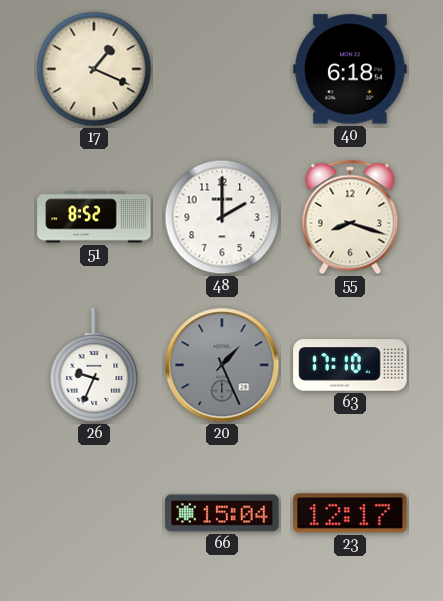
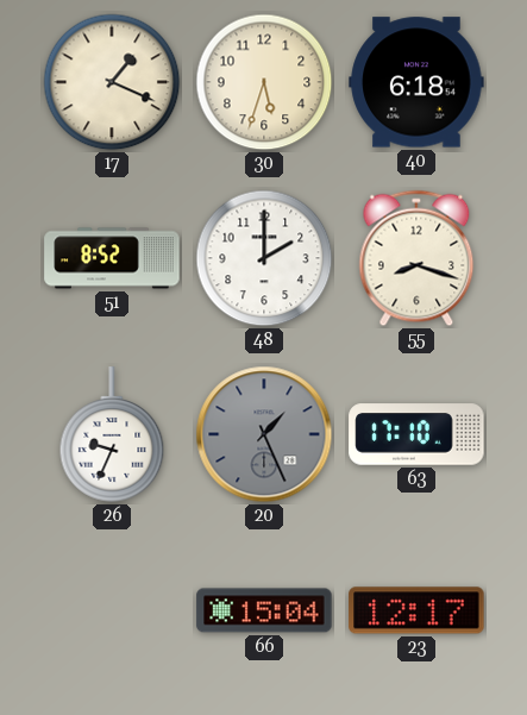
30: none -> 5:33 (264, 82)
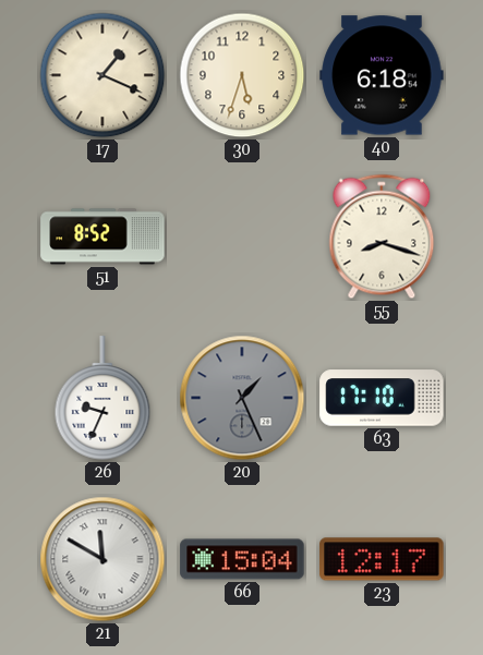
48: 2:00 -> none (264, 258)
21: none -> 11:50 (102, 559)
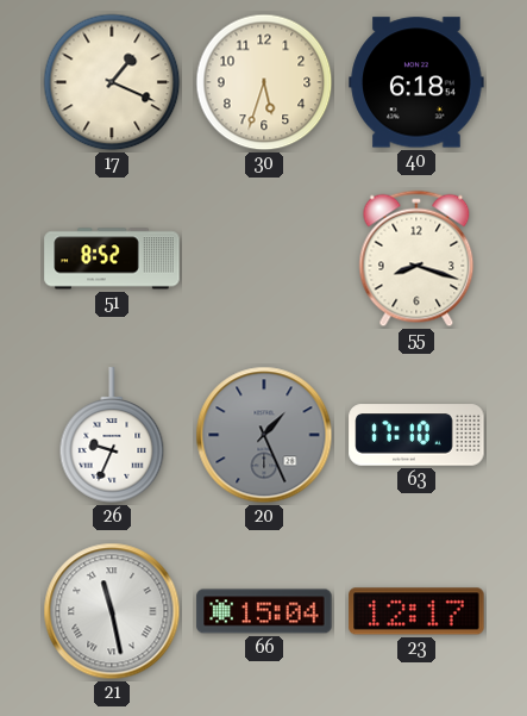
21: 11:50 -> 11:28 (112, 611)
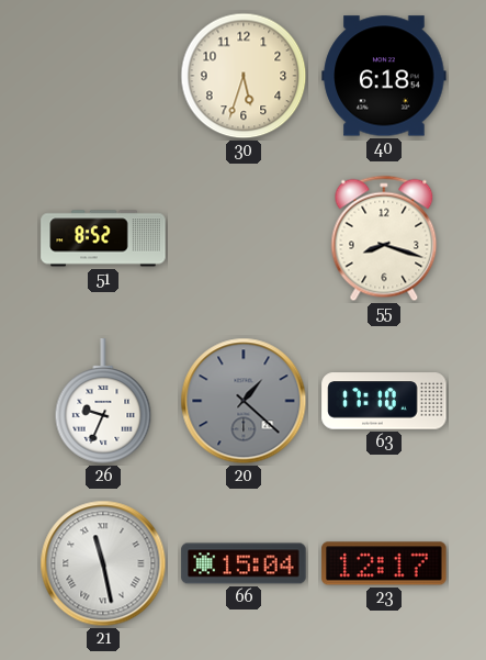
17: 1:19 -> none (112, 82)
20: 1:26 -> 1:22 (244, 401)
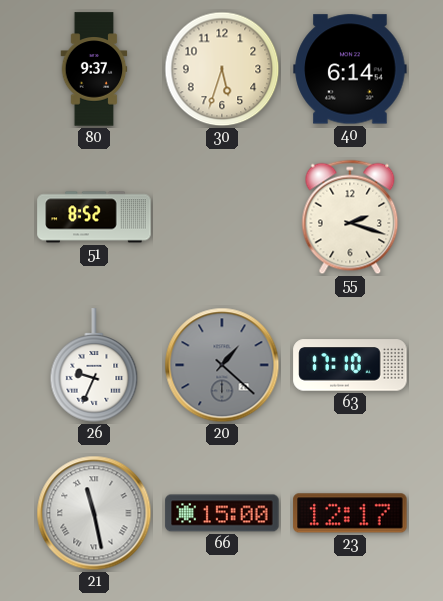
80: none -> 9:37 (94, 69)
40: 6:18 -> 6:14 (350, 69)
55: 8:18 -> 2:18 (350, 217)
66: 15:04 -> 15:00 (222, 513)
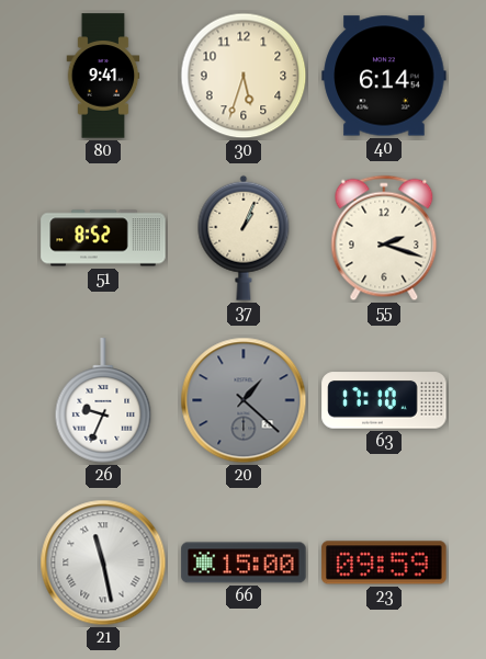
80: 9:37 -> 9:41 (103, 76)
37: none -> 1:04 (244, 238)
23: 12:17 -> 09:59 (384, 563)
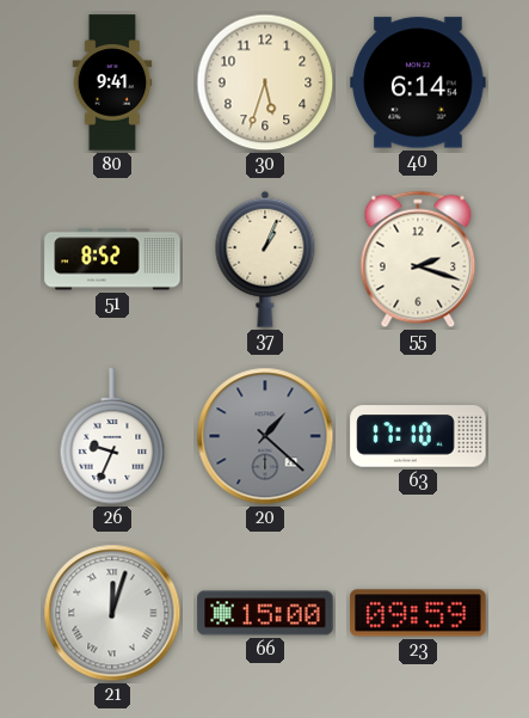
21: 11:28 -> 12:03 (112, 613)
